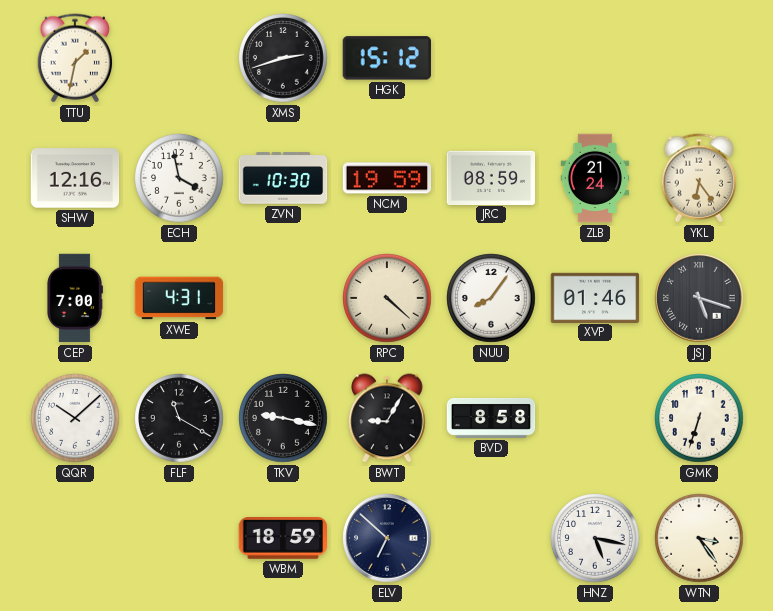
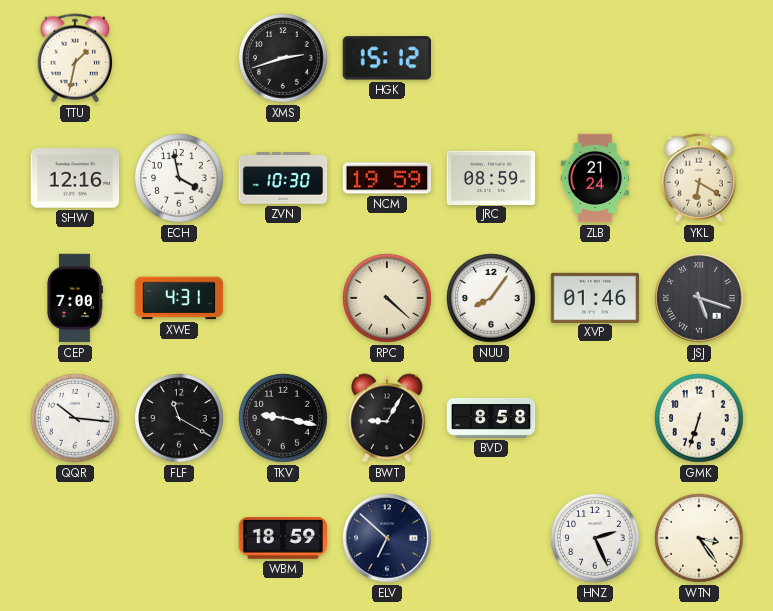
YKL: 6:24 -> 6:20 (699, 178)
QQR: 10:08 -> 10:16 (75, 418)
HNZ: 5:17 -> 2:26 (595, 538)
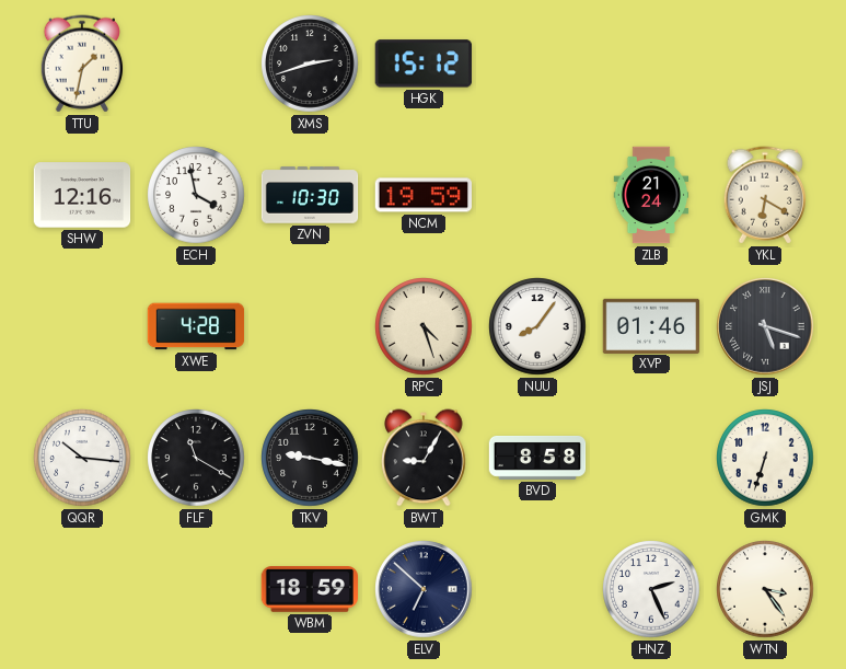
JRC: 08:59 -> none (491, 177)
CEP: 7:00 -> none (75, 298)
XWE: 4:31 -> 4:28 (196, 326)
RPC: 4:22 -> 4:27 (424, 326)
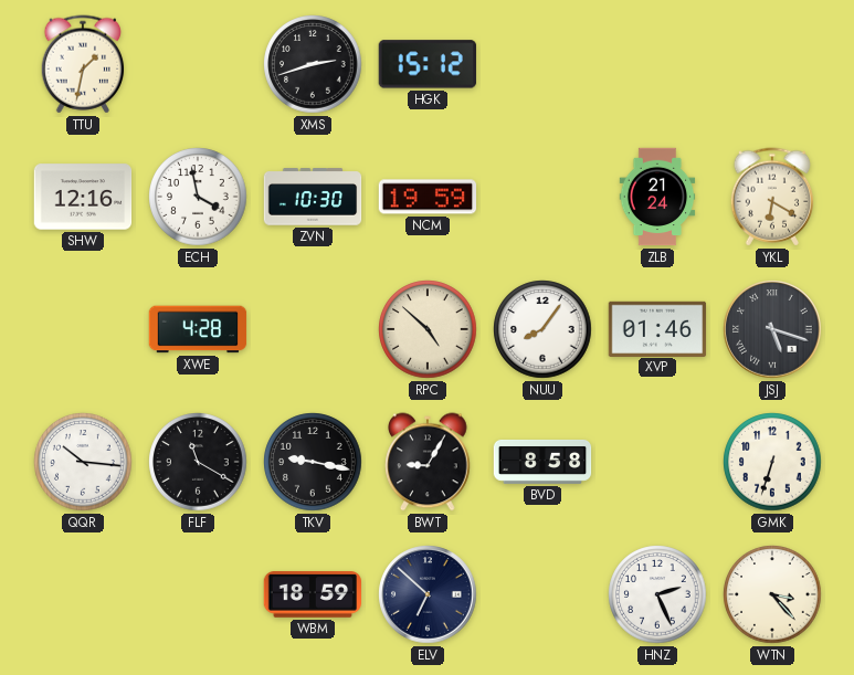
RPC: 4:27 -> 4:52 (428, 329)
WTN: 3:24 -> 3:23 (772, 594)
